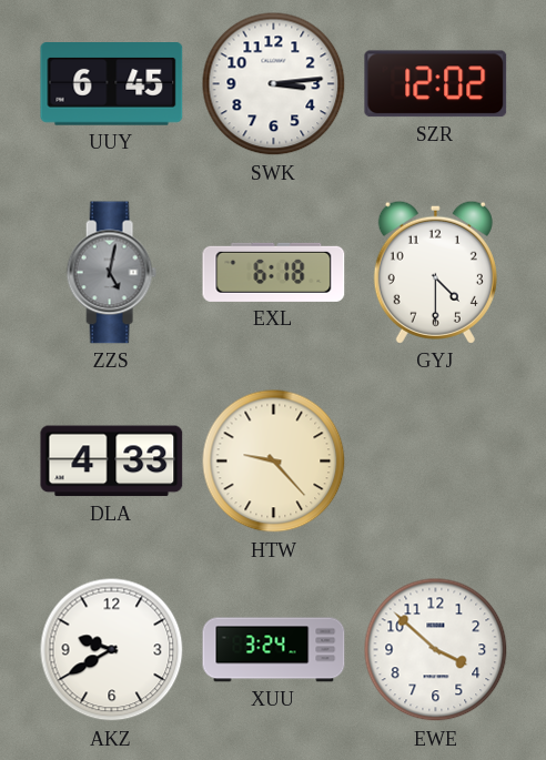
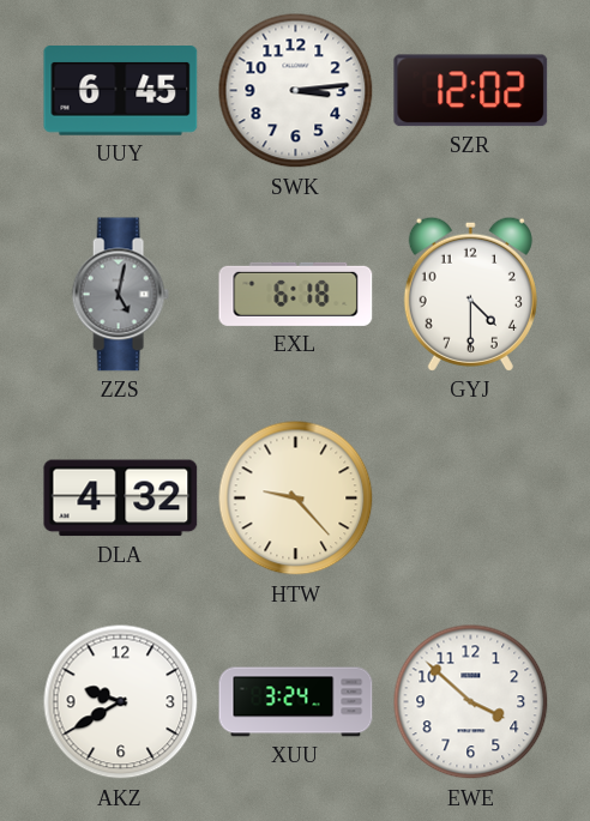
DLA: 4:33 -> 4:32 (121, 499)
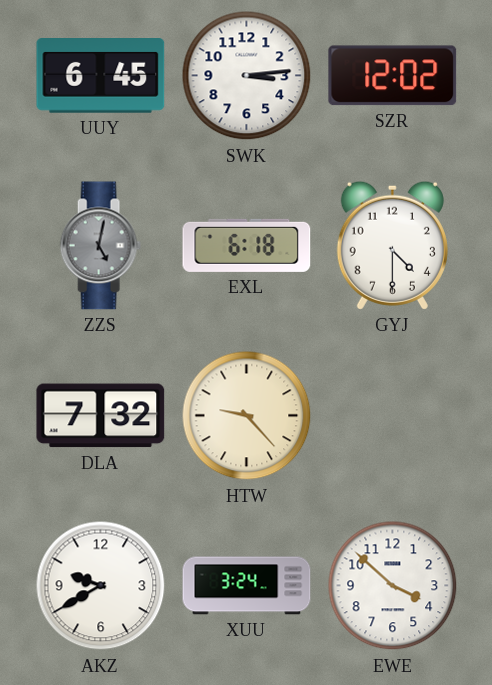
DLA: 4:32 -> 7:32 (101, 416)
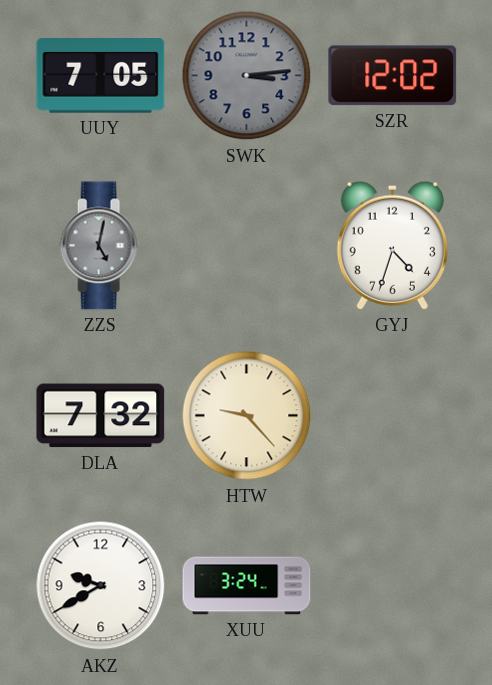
UUY: 6:45 -> 7:05 (101, 76)
SWK dial: white -> grey (247, 76)
EXL: 6:18 -> none (247, 245)
GYJ: 4:30 -> 4:33 (392, 245)
EWE: 3:52 -> none (393, 586)
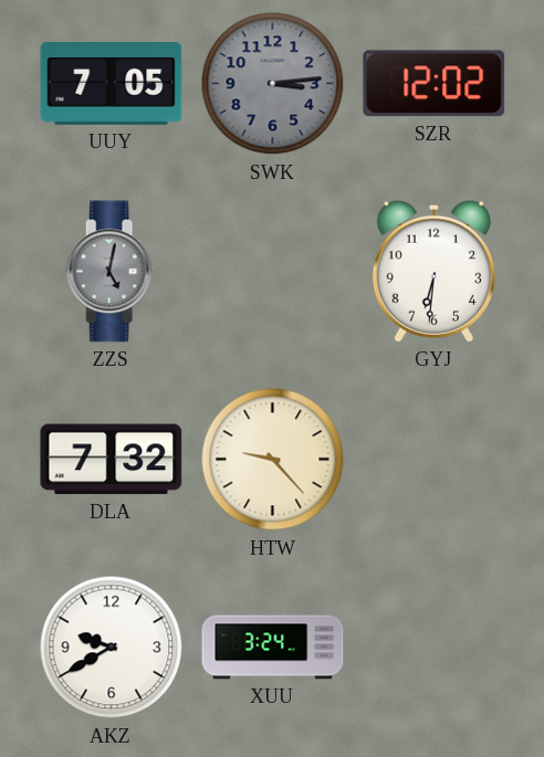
GYJ: 4:33 -> 6:31 (433, 271)
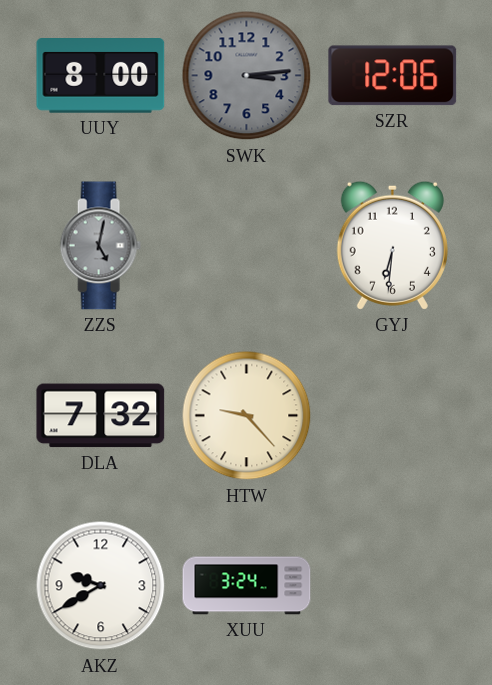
UUY: 7:05 -> 8:00 (101, 76)
SZR: 12:02 -> 12:06 (393, 76)
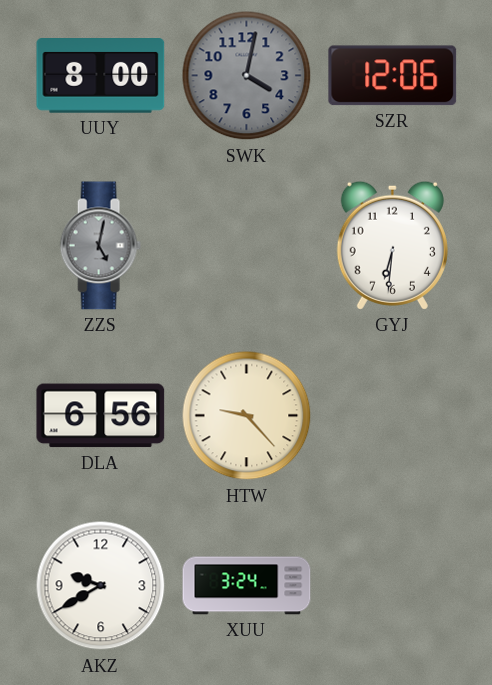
SWK: 3:14 -> 4:02 (247, 76)
DLA: 7:32 -> 6:56 (101, 416)
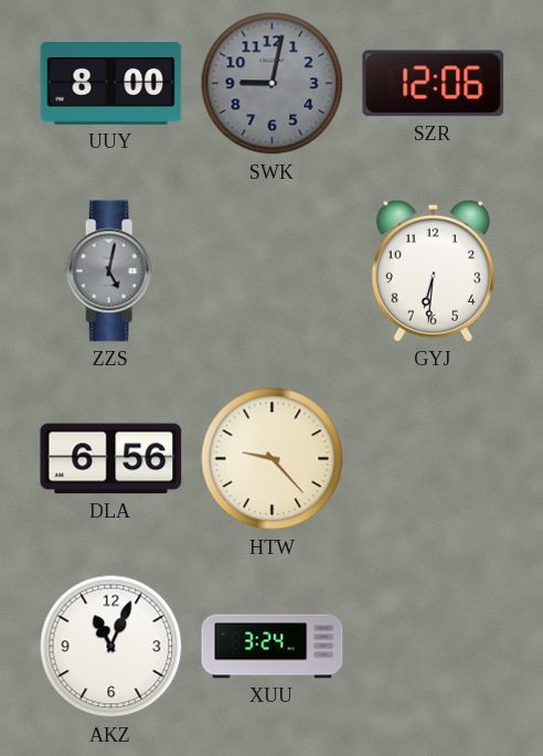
SWK: 4:02 -> 9:02 (273, 84)
AKZ: 9:40 -> 11:04 (111, 647)
